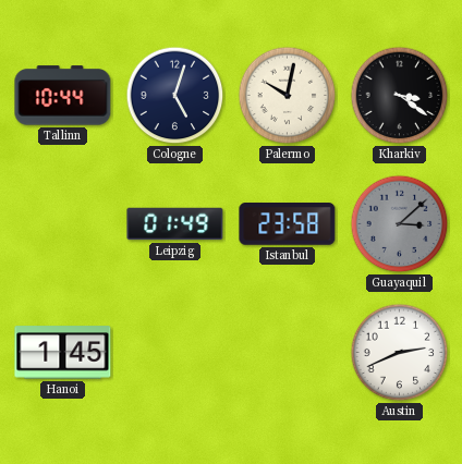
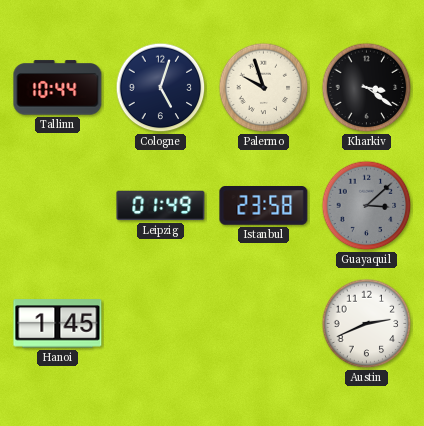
Palermo: 10:02 -> 9:57 (264, 88)
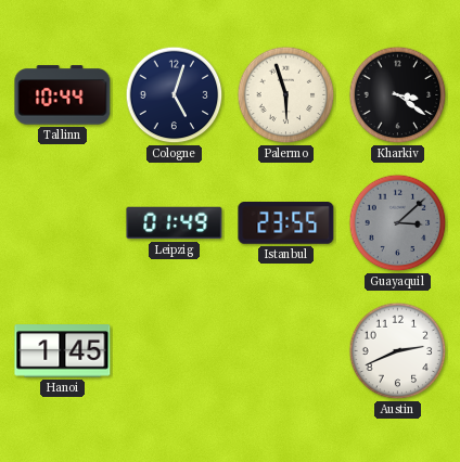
Palermo: 9:57 -> 5:57 (286, 95)
Istanbul: 23:58 -> 23:55 (286, 223)
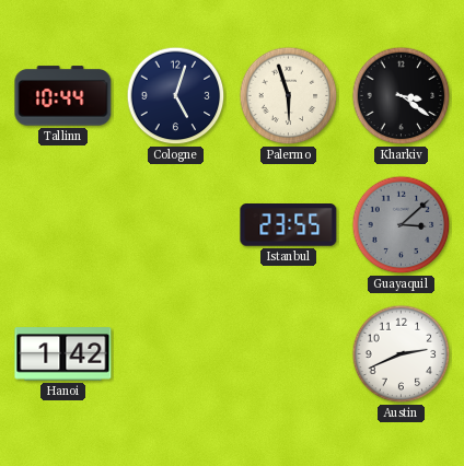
Leipzig: 01:49 -> none (175, 223)
Hanoi: 1:45 -> 1:42 (63, 354)
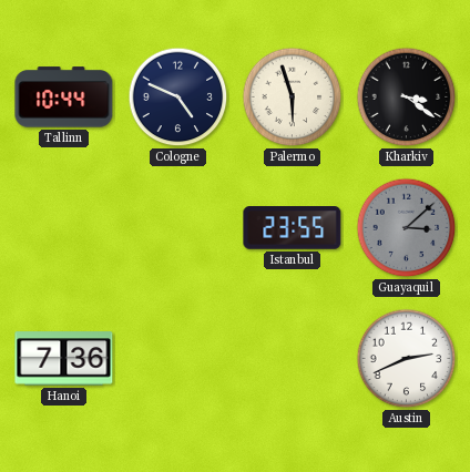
Cologne: 5:03 -> 4:49 (178, 98)
Hanoi: 1:42 -> 7:36 (64, 359)
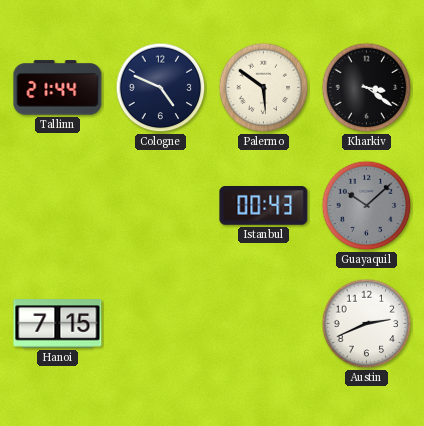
Tallinn: 10:44 -> 21:44 (58, 88)
Palermo: 5:57 -> 5:51 (264, 88)
Istanbul: 23:55 -> 00:43 (264, 206)
Guayaquil: 3:08 -> 10:08 (367, 206)
Hanoi: 7:36 -> 7:15 (58, 324)
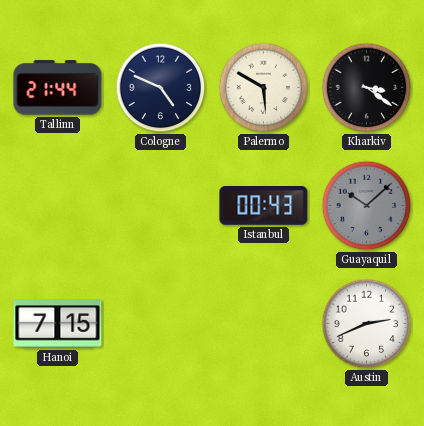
Palermo: 5:51 -> 5:50 (264, 88)
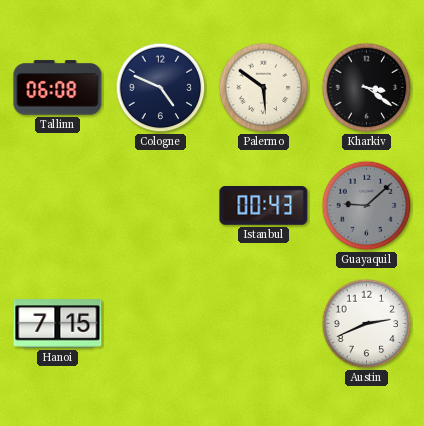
Tallinn: 21:44 -> 06:08 (58, 88)
Palermo: 5:50 -> 5:51 (264, 88)
Guayaquil: 10:08 -> 9:08 (367, 206)
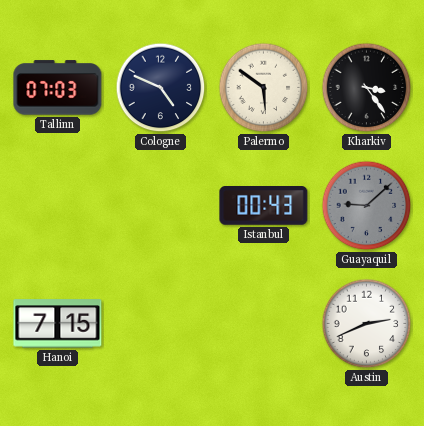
Tallinn: 06:08 -> 07:03 (58, 88)
Kharkiv: 3:21 -> 3:24 (367, 88)
